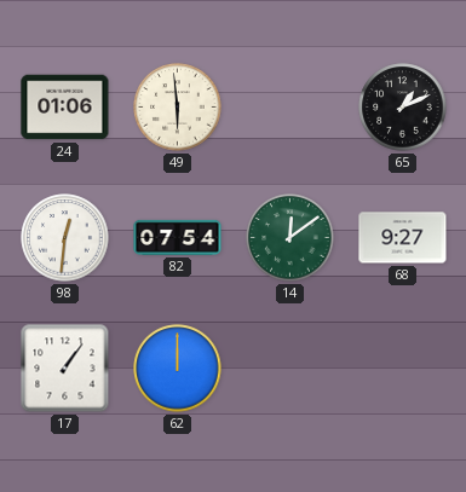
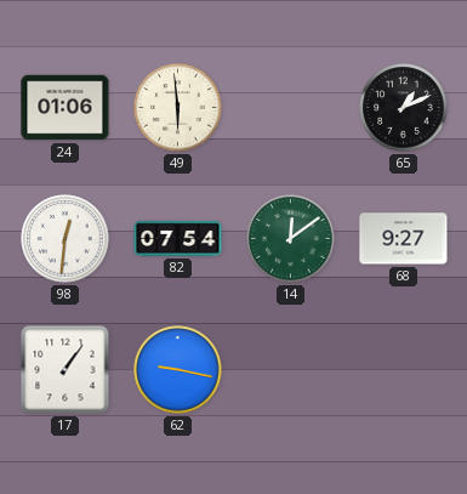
62: 12:00 -> 9:17 (178, 370)
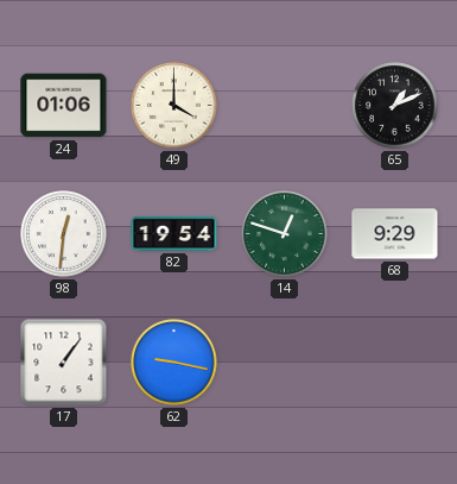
49: 5:59 -> 4:00 (174, 106)
82: 07:54 -> 19:54 (174, 233)
14: 12:09 -> 12:48 (285, 234)
68: 9:27 -> 9:29 (395, 234)
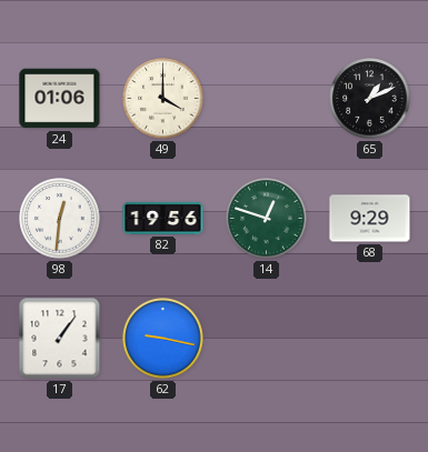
82: 19:54 -> 19:56 (163, 218)
